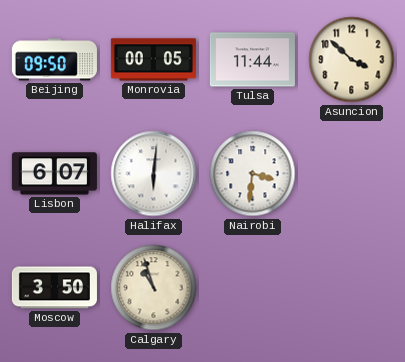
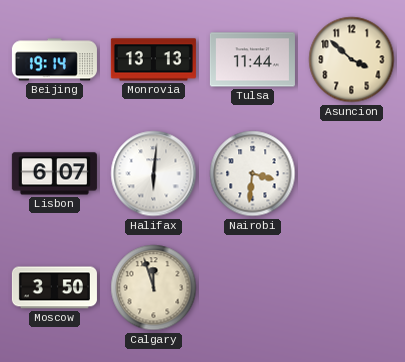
Beijing: 09:50 -> 19:14 (54, 60)
Monrovia: 00:05 -> 13:13 (153, 60)
Calgary: 10:57 -> 11:57 (154, 288)
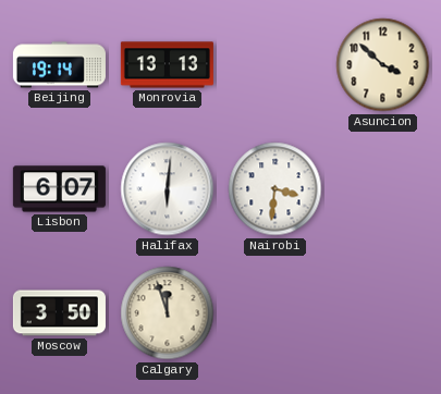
Tulsa: 11:44 -> none (252, 60)
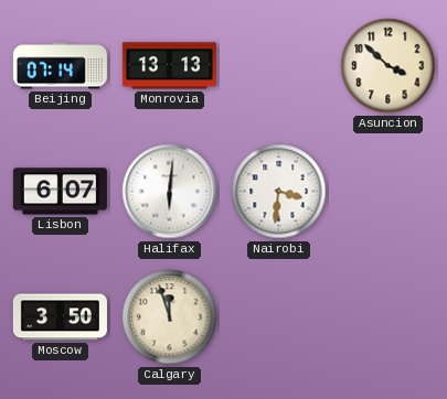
Beijing: 19:14 -> 07:14 (60, 66)
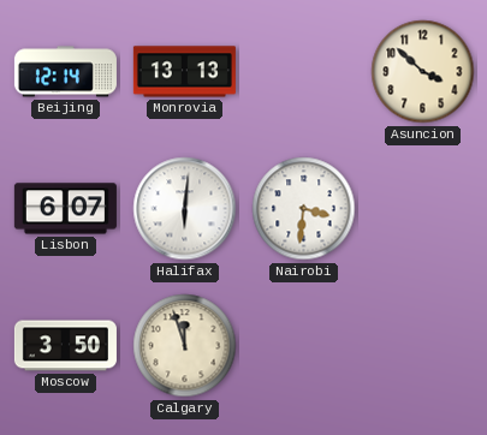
Beijing: 07:14 -> 12:14 (65, 72)
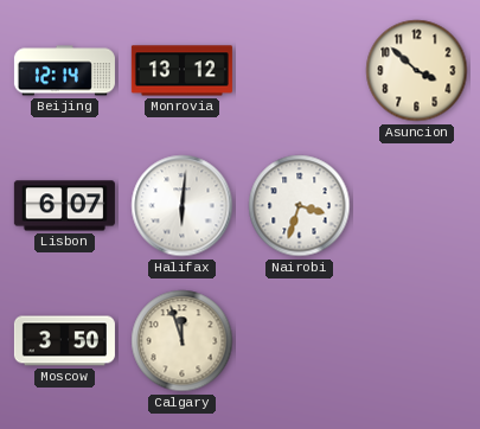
Monrovia: 13:13 -> 13:12 (181, 71)
Nairobi: 3:31 -> 3:33 (300, 206)
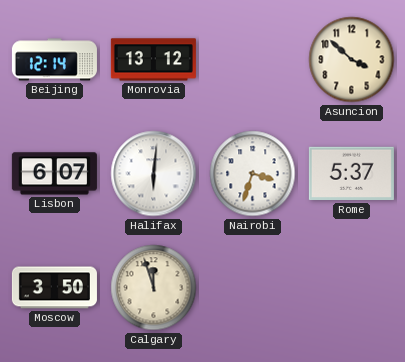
Rome: none -> 5:37 (351, 174)
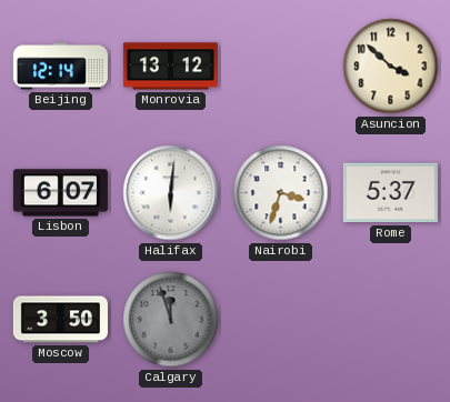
Calgary dial: cream -> grey (171, 320)
